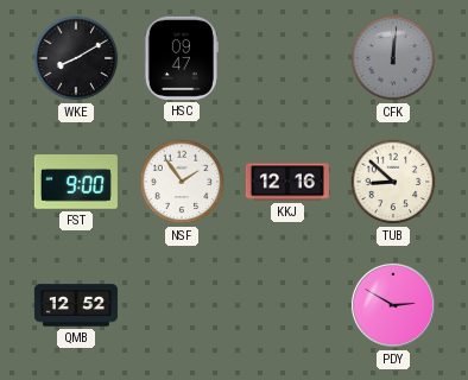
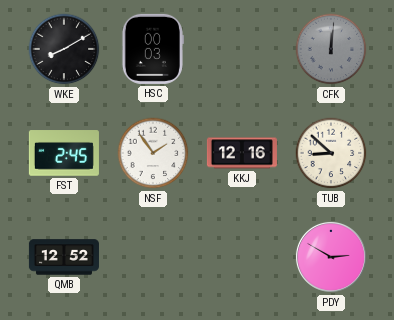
HSC: 09:47 -> 00:03 (152, 49)
FST: 9:00 -> 2:45 (64, 153)
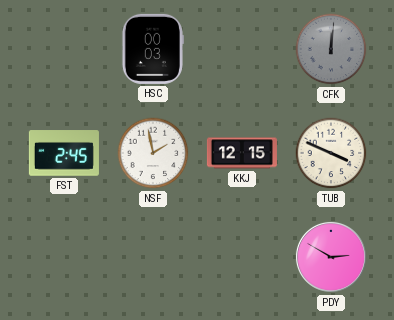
WKE: 8:10 -> none (64, 49)
NSF: 1:54 -> 1:58 (153, 153)
KKJ: 12:16 -> 12:15 (242, 153)
TUB: 8:52 -> 3:49 (331, 153)
QMB: 12:52 -> none (64, 257)
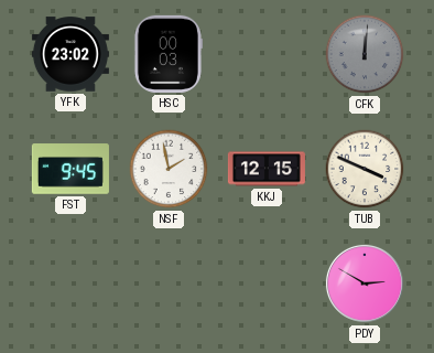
YFK: none -> 23:02 (70, 54)
FST: 2:45 -> 9:45 (70, 169)
